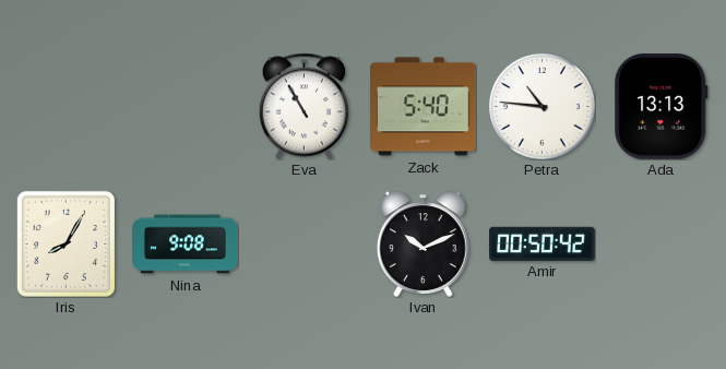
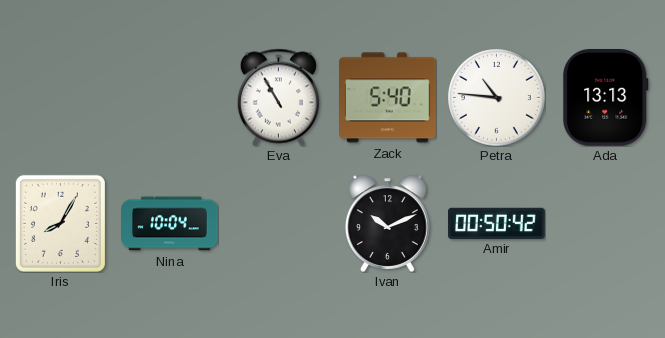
Nina: 9:08 -> 10:04 (170, 224)
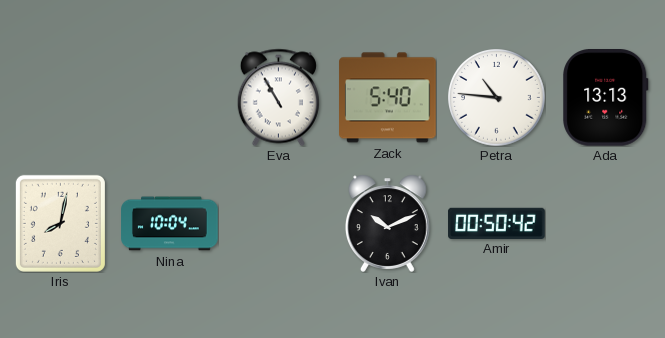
Iris: 8:05 -> 8:02 (60, 223)
